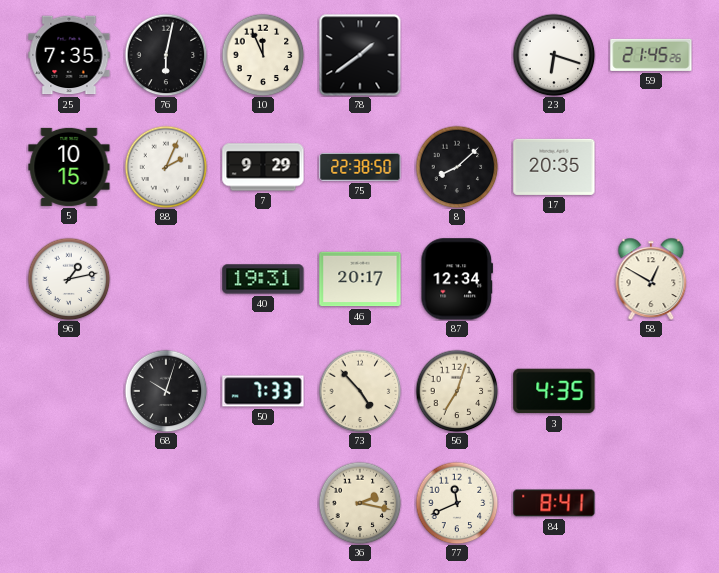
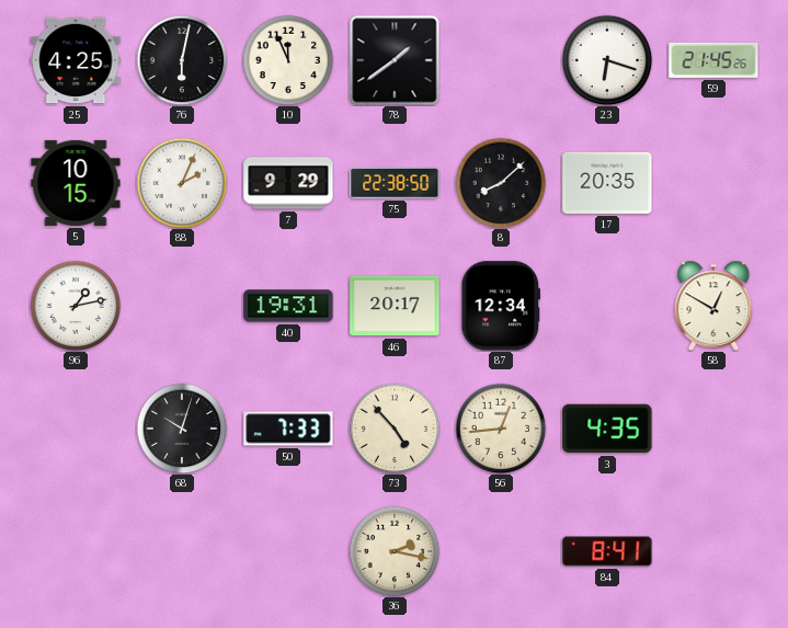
25: 7:35 -> 4:25 (76, 60)
56: 7:03 -> 12:44 (501, 429)
77: 11:41 -> none (457, 503)
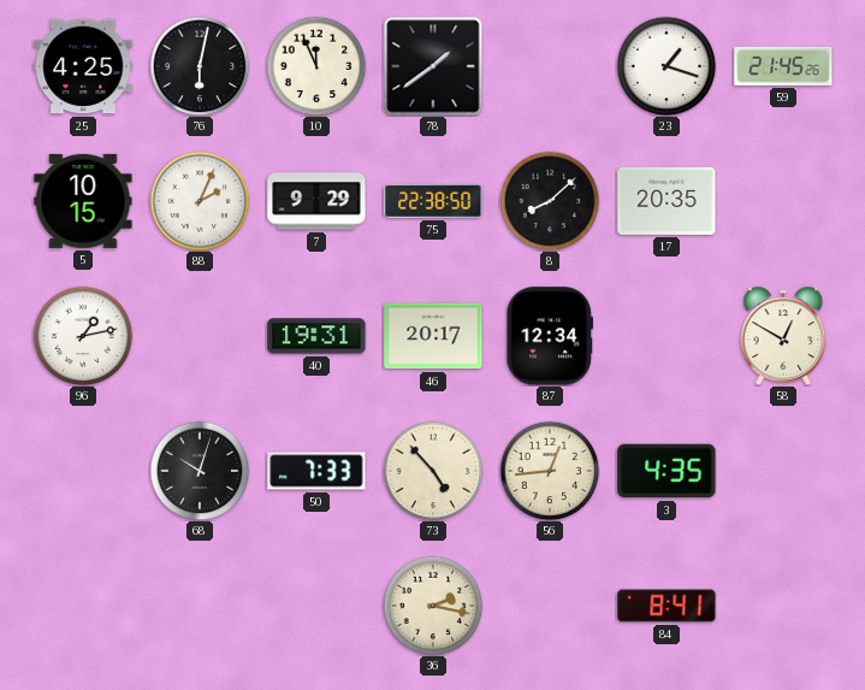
23: 6:18 -> 1:18 (666, 66)
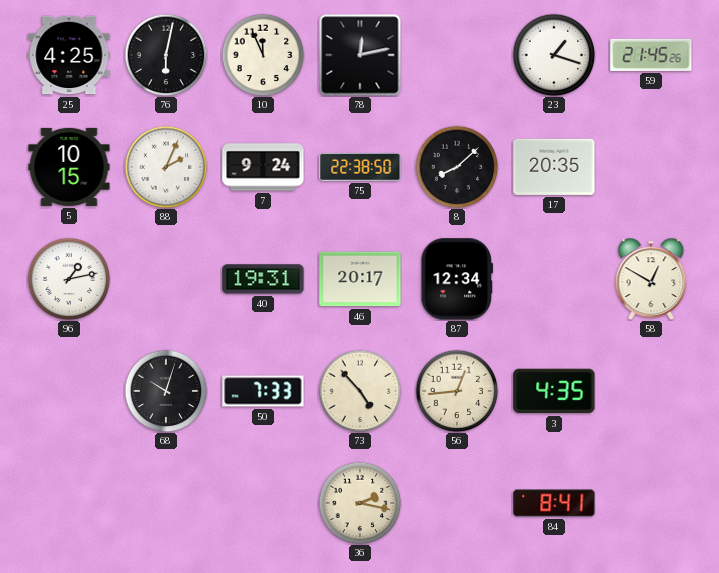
78: 1:39 -> 12:13 (360, 55)
7: 9:29 -> 9:24 (263, 167)
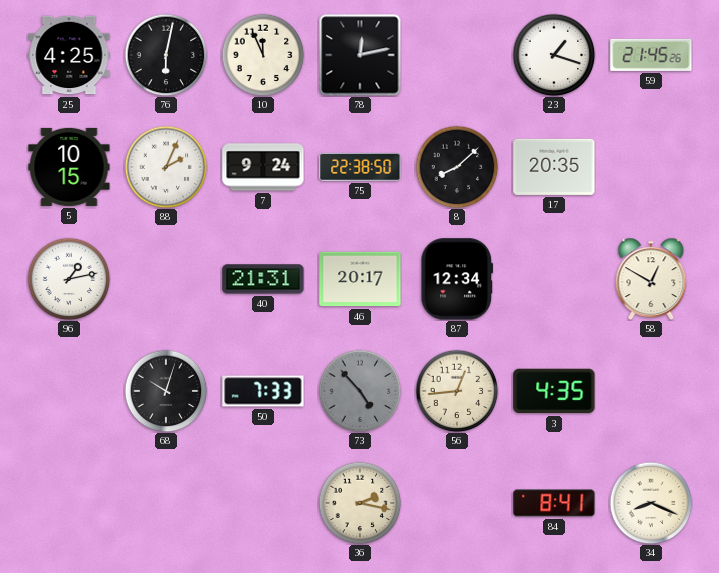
40: 19:31 -> 21:31 (263, 279)
73 dial: cream -> grey (360, 391)
34: none -> 8:19 (651, 503)
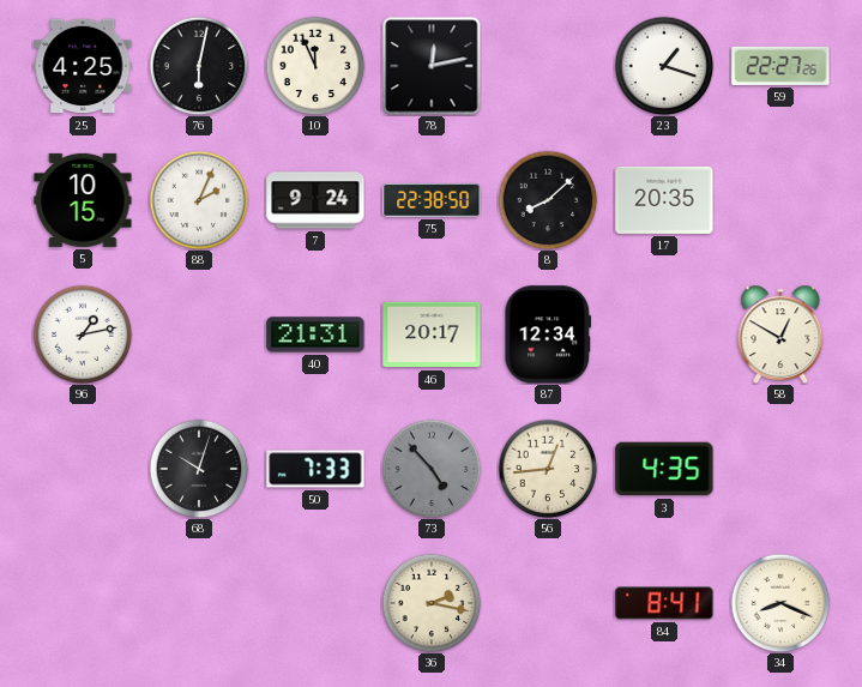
59: 21:45 -> 22:27 (780, 66)
